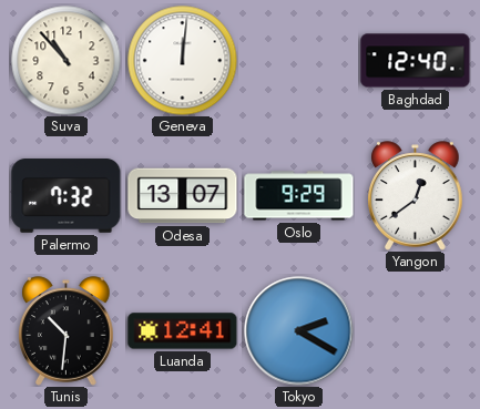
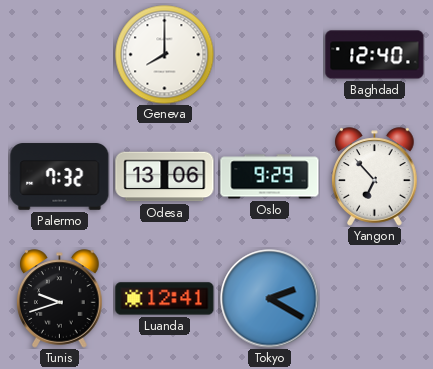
Suva: 10:53 -> none (67, 61)
Geneva: 12:01 -> 8:00 (165, 55)
Odesa: 13:07 -> 13:06 (165, 177)
Yangon: 12:39 -> 6:53 (375, 177)
Tunis: 10:31 -> 9:42 (60, 299)
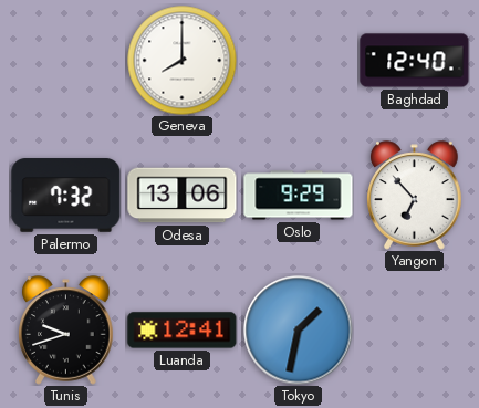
Tokyo: 2:20 -> 1:32 (299, 331)
